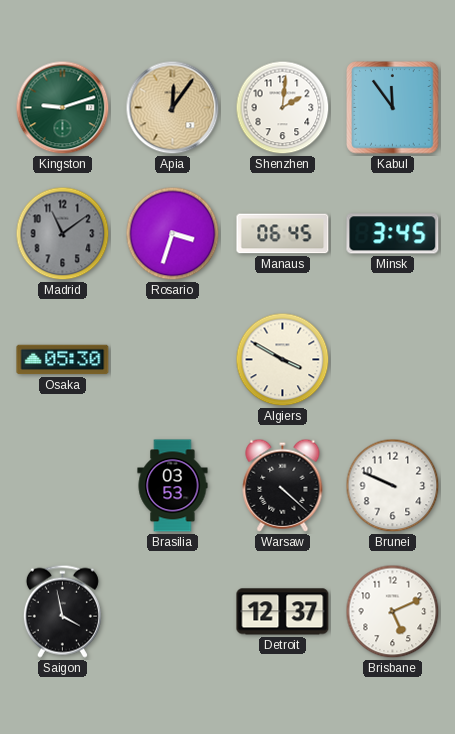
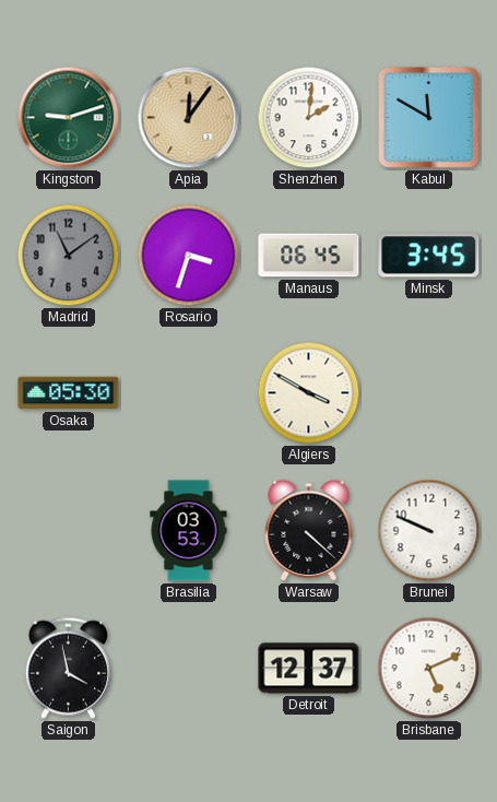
Kabul: 11:54 -> 11:50 (429, 118)
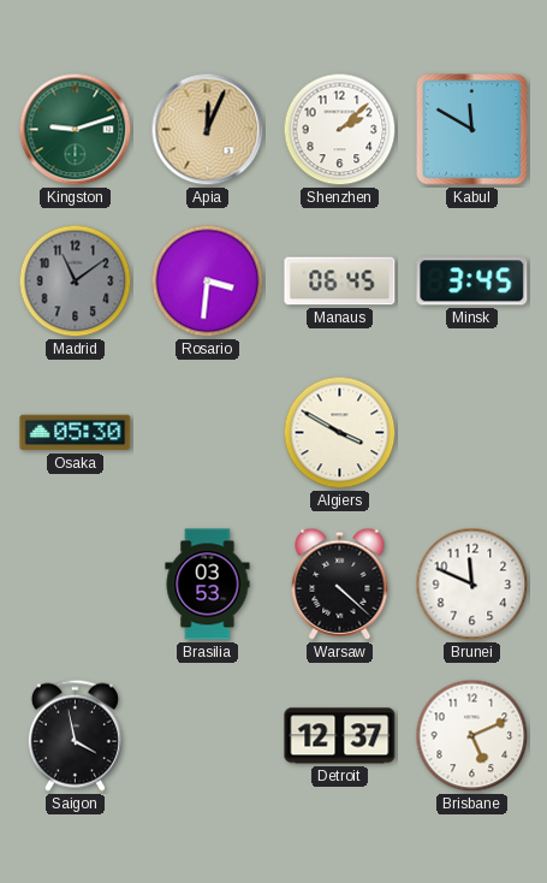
Apia: 12:06 -> 12:04 (208, 130)
Shenzhen: 2:01 -> 2:08 (340, 130)
Rosario: 3:33 -> 3:31 (208, 282)
Brunei: 9:49 -> 11:49 (472, 585)
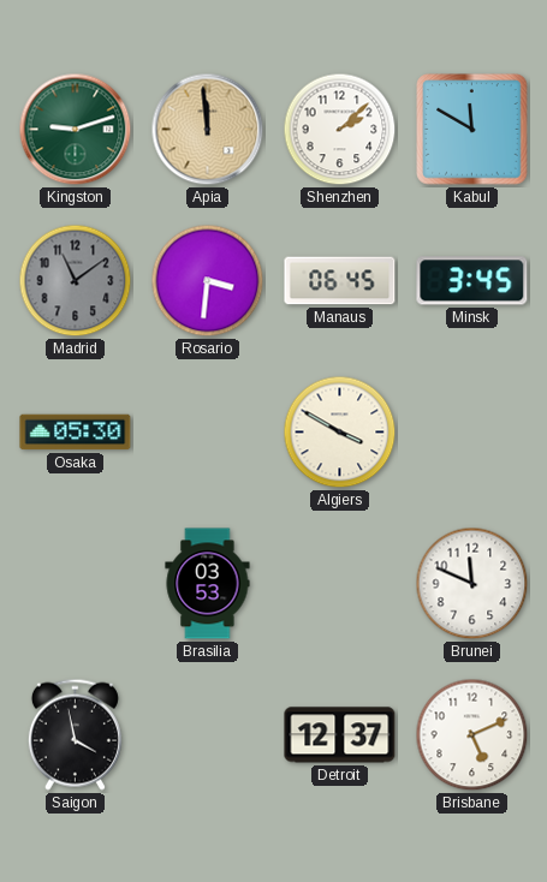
Apia: 12:04 -> 11:59 (208, 130)
Warsaw: 4:22 -> none (340, 583)
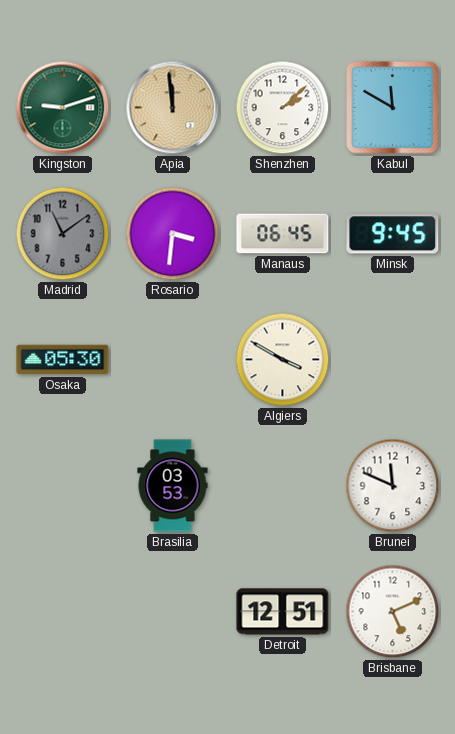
Minsk: 3:45 -> 9:45 (393, 234)
Saigon: 3:58 -> none (75, 734)
Detroit: 12:37 -> 12:51 (283, 612)
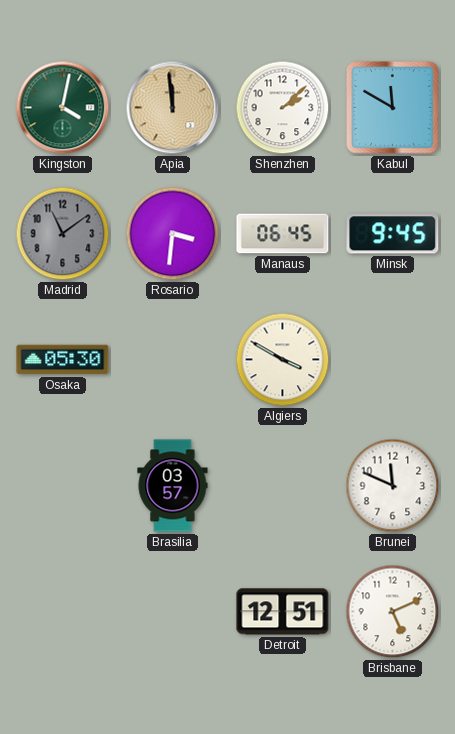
Kingston: 9:12 -> 4:02 (63, 108)
Brasilia: 03:53 -> 03:57 (173, 486)
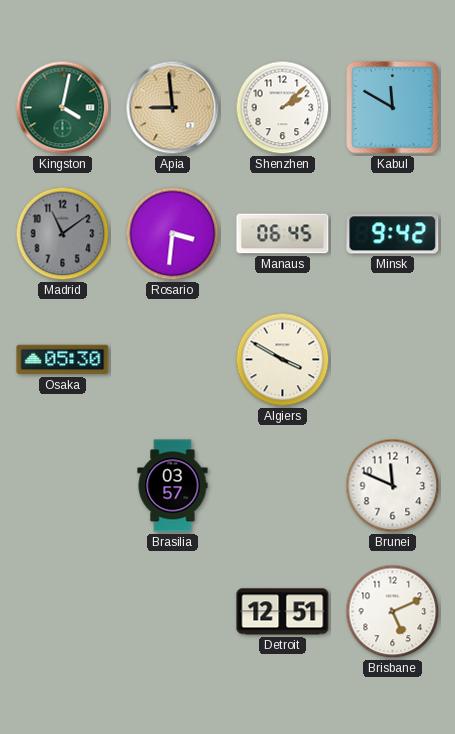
Apia: 11:59 -> 8:59 (173, 108)
Minsk: 9:45 -> 9:42 (393, 234)
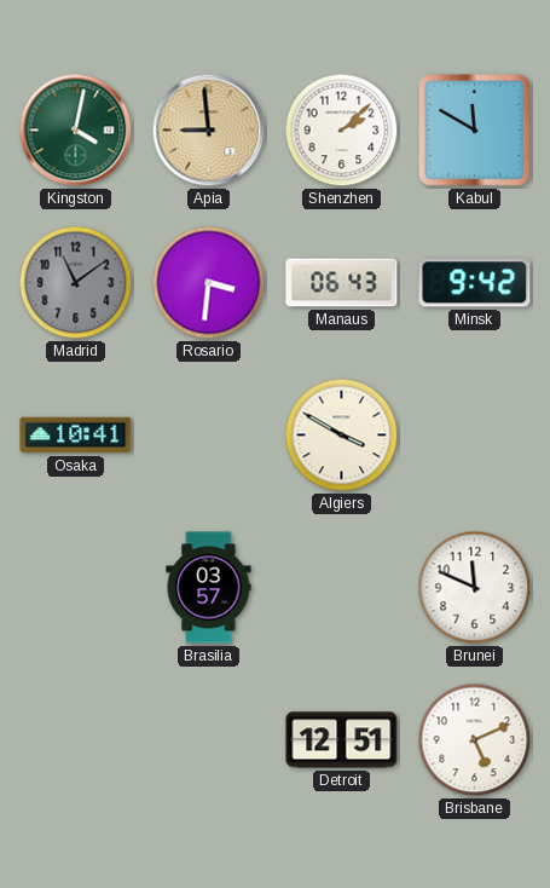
Manaus: 06:45 -> 06:43 (342, 283)
Osaka: 05:30 -> 10:41 (76, 436)
